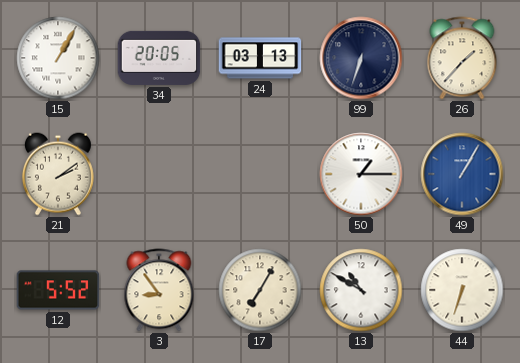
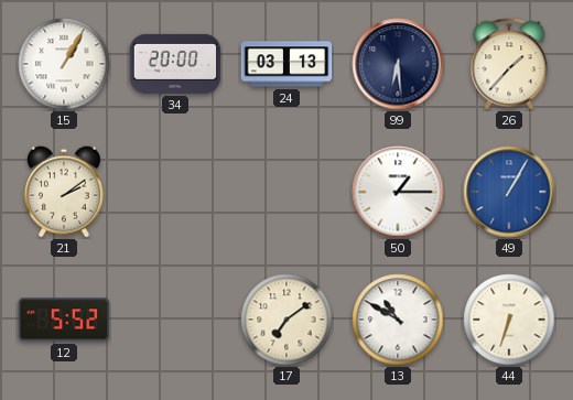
34: 20:05 -> 20:00 (175, 64)
99: 6:33 -> 6:29 (398, 64)
3: 8:54 -> none (159, 290)
17: 7:05 -> 7:09 (286, 320)
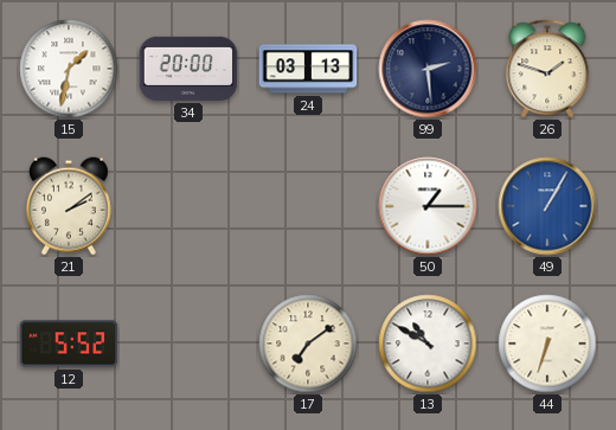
15: 1:05 -> 1:32 (69, 69)
99: 6:29 -> 2:29 (428, 69)
26: 1:37 -> 1:48 (547, 69)
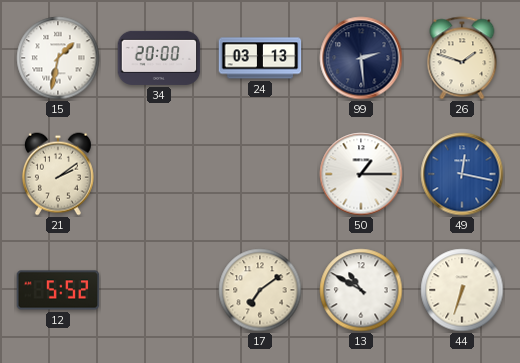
49: 1:05 -> 12:17 (462, 174)
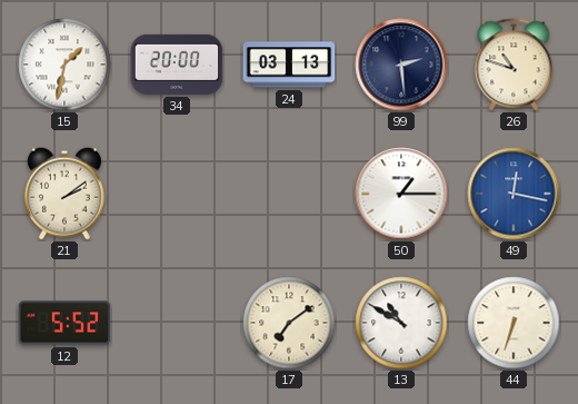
26: 1:48 -> 10:48 (514, 65)
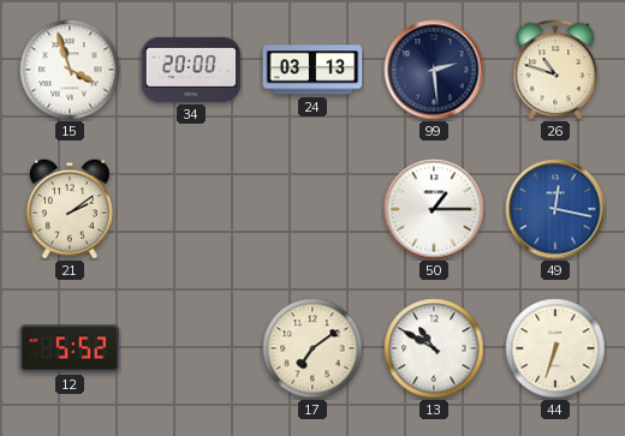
15: 1:32 -> 3:57 (70, 70)
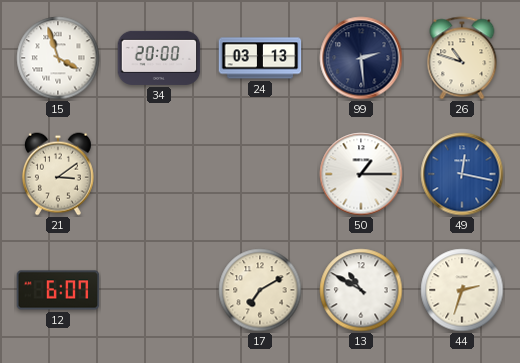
21: 2:09 -> 3:09 (58, 174)
12: 5:52 -> 6:07 (58, 290)
17: 7:09 -> 7:10 (260, 290)
44: 6:33 -> 2:33 (462, 290)
